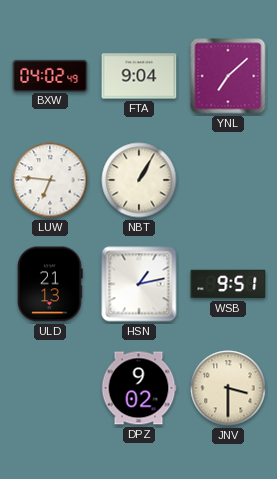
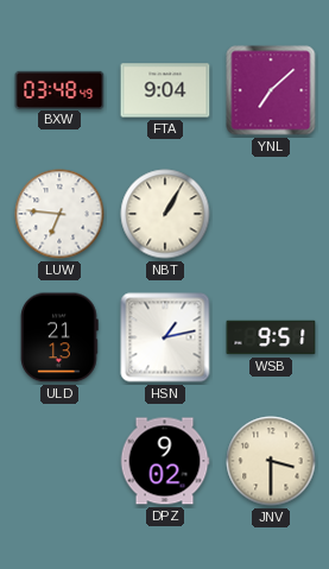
BXW: 04:02 -> 03:48 (59, 89)
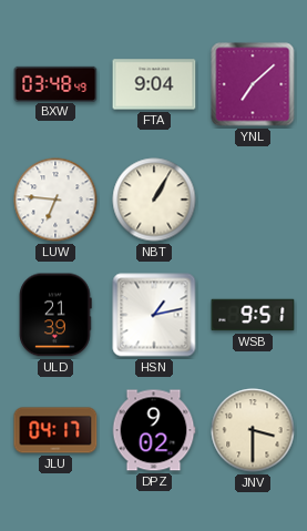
ULD: 21:13 -> 21:39 (55, 315)
JLU: none -> 04:17 (55, 430)
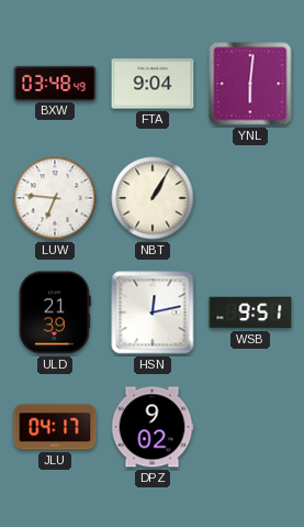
YNL: 7:08 -> 6:01 (250, 84)
HSN: 1:13 -> 12:13 (153, 312)
JNV: 3:30 -> none (253, 430)
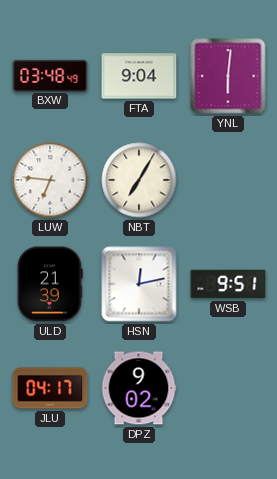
NBT: 1:05 -> 7:05 (139, 180)
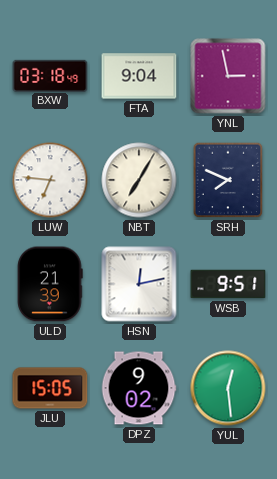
BXW: 03:48 -> 03:18 (50, 75)
YNL: 6:01 -> 2:58 (228, 76)
SRH: none -> 7:49 (228, 180)
JLU: 04:17 -> 15:05 (50, 388)
YUL: none -> 12:29 (228, 388)
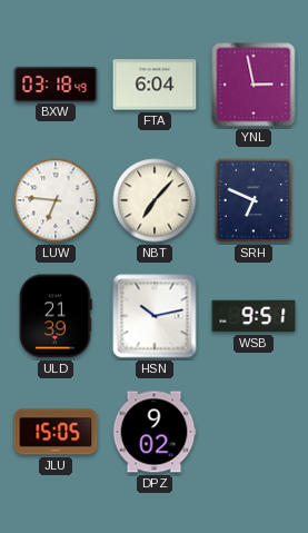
FTA: 9:04 -> 6:04 (155, 85)
NBT: 7:05 -> 7:07 (155, 200)
SRH: 7:49 -> 6:49 (254, 200)
HSN: 12:13 -> 10:13 (155, 316)
YUL: 12:29 -> none (228, 388)
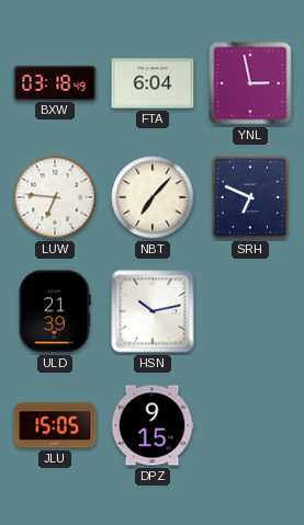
WSB: 9:51 -> none (254, 316)
DPZ: 9:02 -> 9:15 (153, 425)
